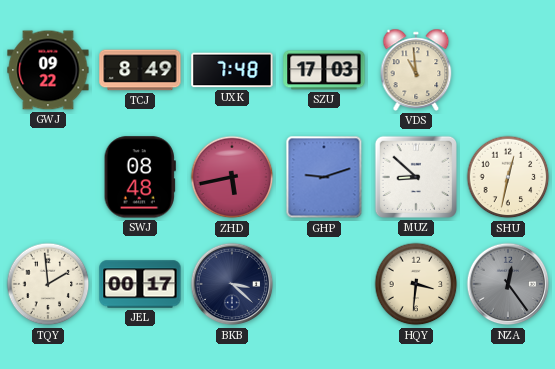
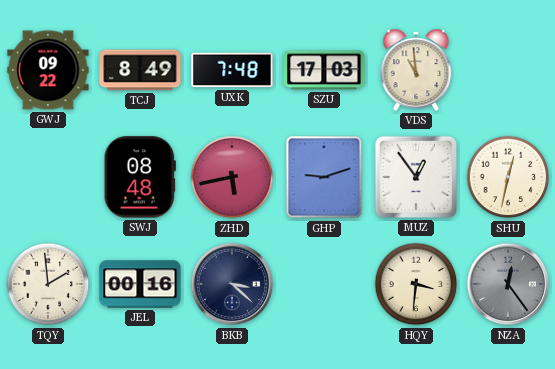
MUZ: 8:52 -> 12:54 (416, 177)
JEL: 00:17 -> 00:16 (140, 284)
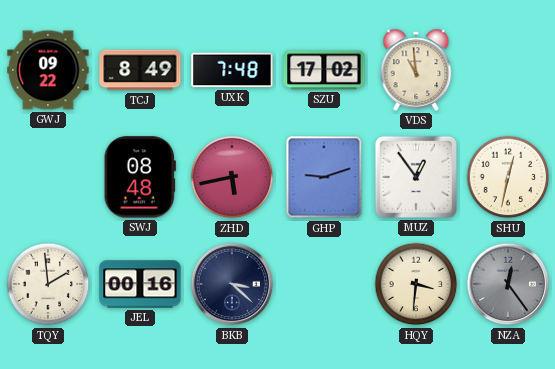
SZU: 17:03 -> 17:02 (324, 70)
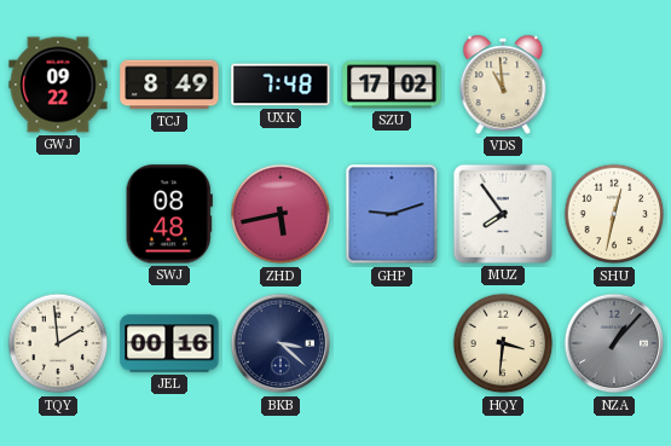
MUZ: 12:54 -> 7:54 (503, 214)
NZA: 12:24 -> 1:07 (614, 343)
